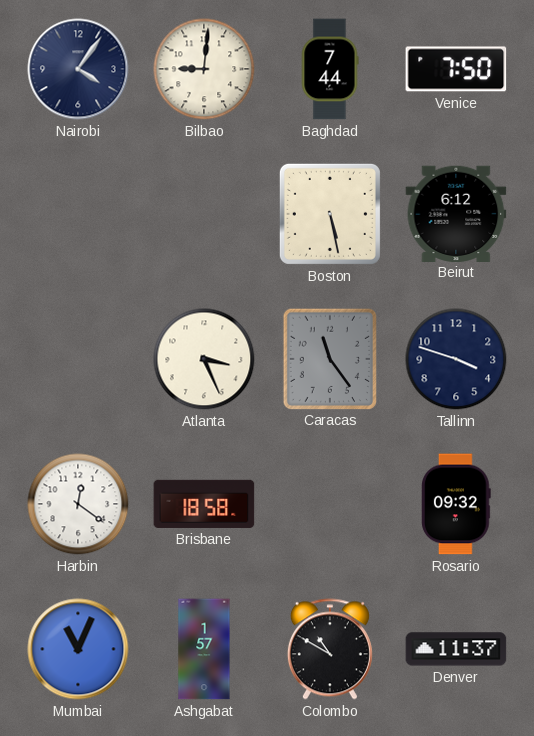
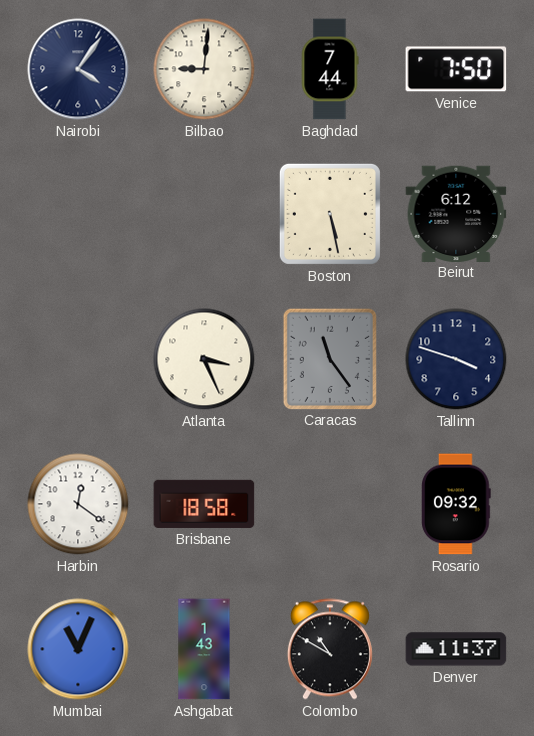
Ashgabat: 1:57 -> 1:43 (204, 649)
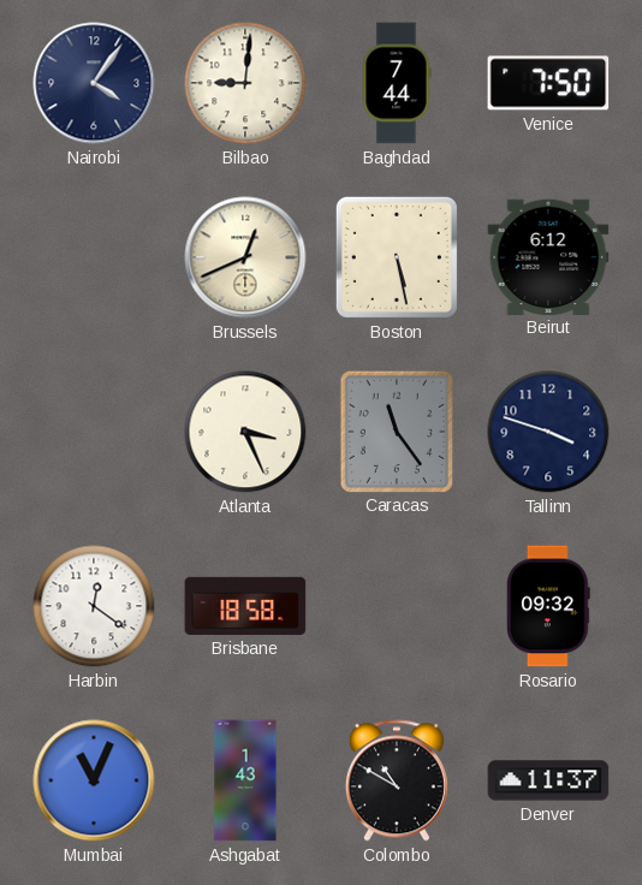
Brussels: none -> 12:41 (245, 257)
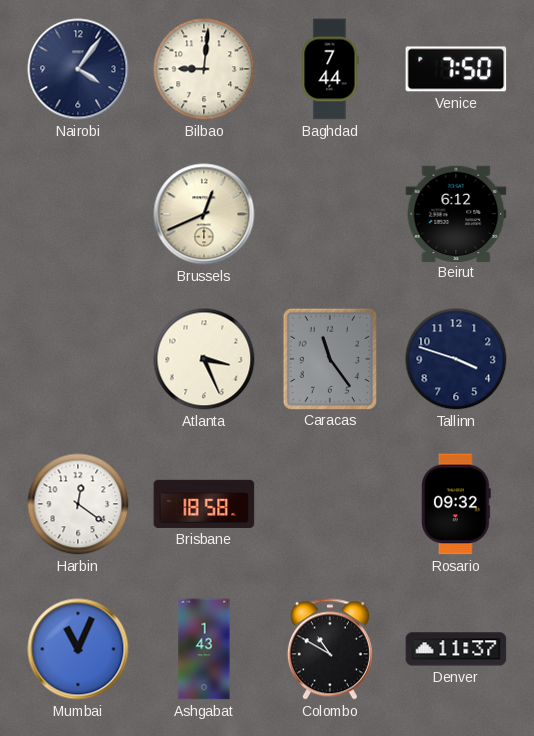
Boston: 5:28 -> none (397, 257)
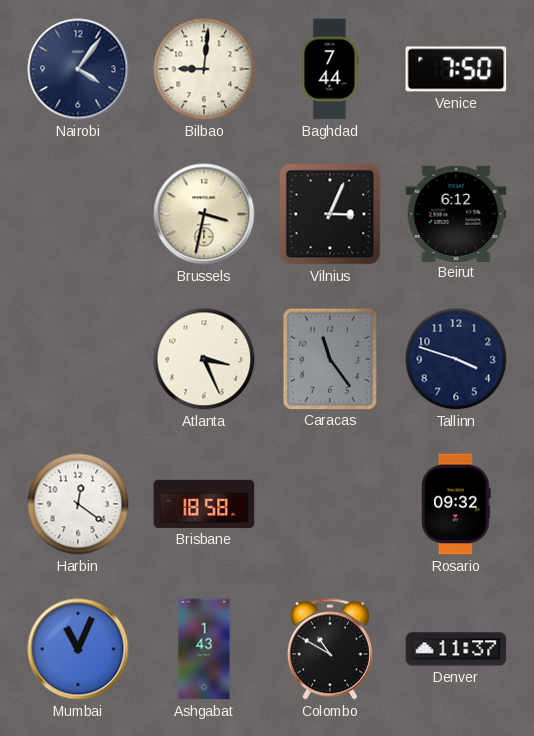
Brussels: 12:41 -> 3:32 (204, 214)
Vilnius: none -> 3:04 (330, 214)
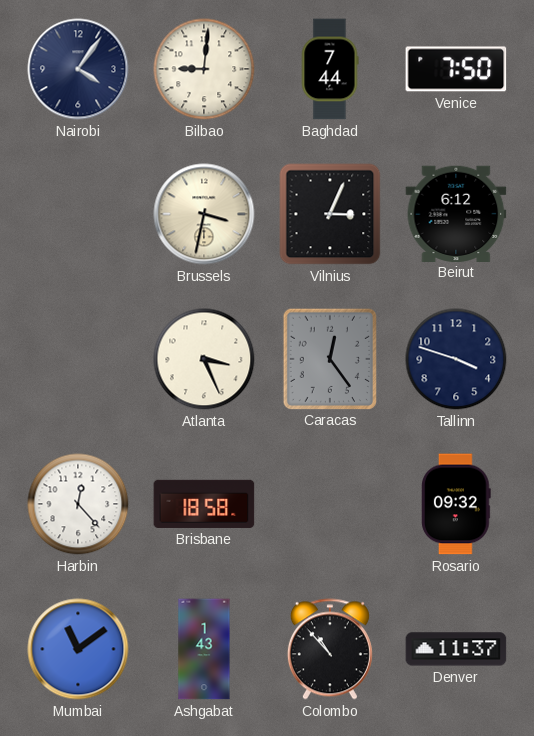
Caracas: 11:24 -> 12:24 (329, 358)
Harbin: 12:21 -> 12:23 (78, 504)
Mumbai: 11:04 -> 11:09 (78, 649)
Colombo: 10:50 -> 10:53 (330, 649)
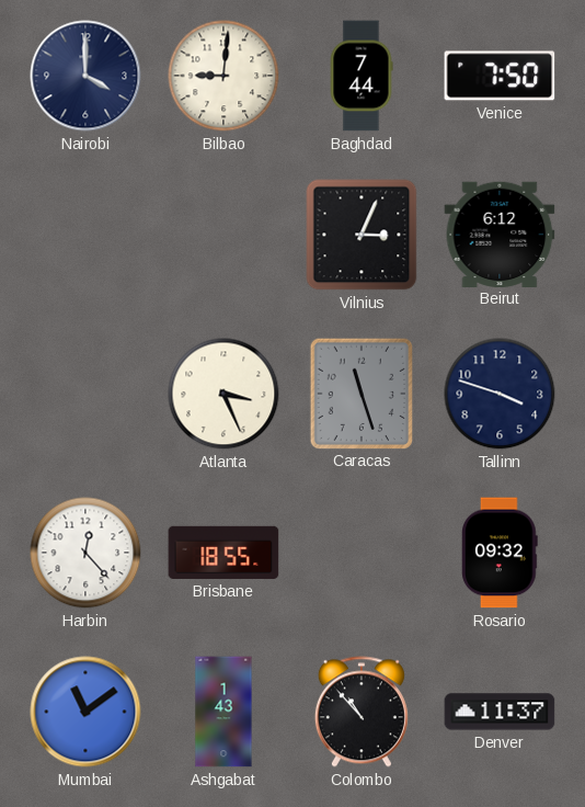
Nairobi: 4:06 -> 4:00 (85, 76)
Brussels: 3:32 -> none (204, 214)
Caracas: 12:24 -> 11:27 (360, 393)
Brisbane: 18:58 -> 18:55 (223, 553)
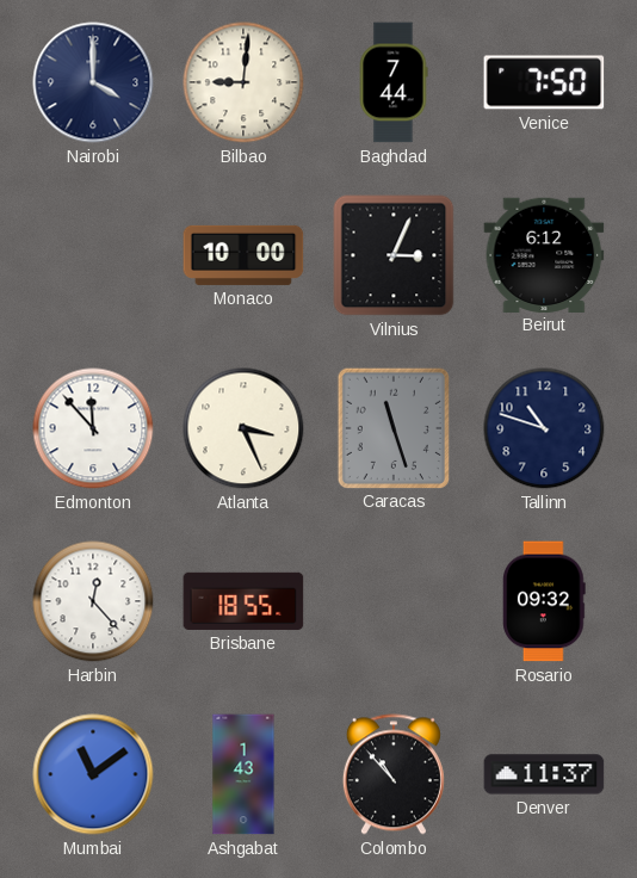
Monaco: none -> 10:00 (243, 255)
Edmonton: none -> 11:53 (93, 428)
Tallinn: 3:48 -> 10:48 (544, 428)
